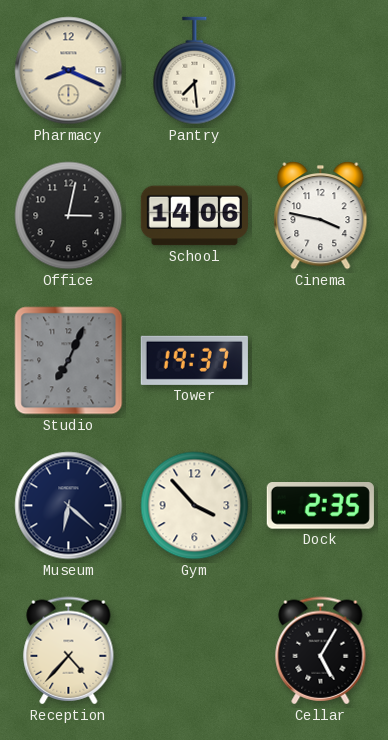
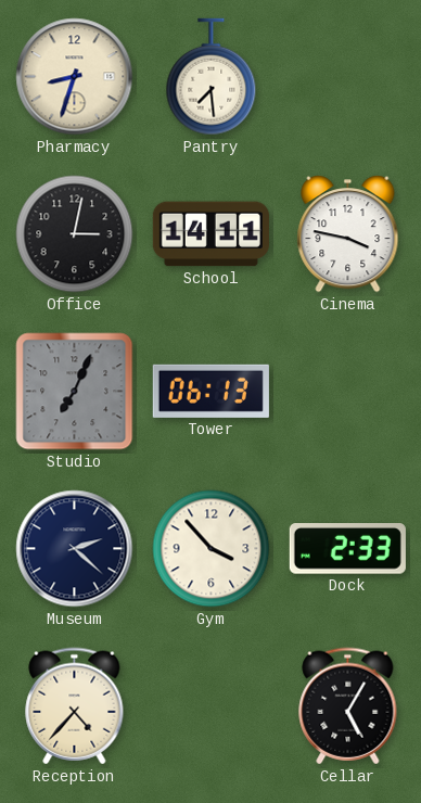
Pharmacy: 8:19 -> 8:33 (75, 77)
School: 14:06 -> 14:11 (210, 234)
Tower: 19:37 -> 06:13 (210, 391)
Museum: 6:22 -> 2:22 (75, 549)
Dock: 2:35 -> 2:33 (347, 549)
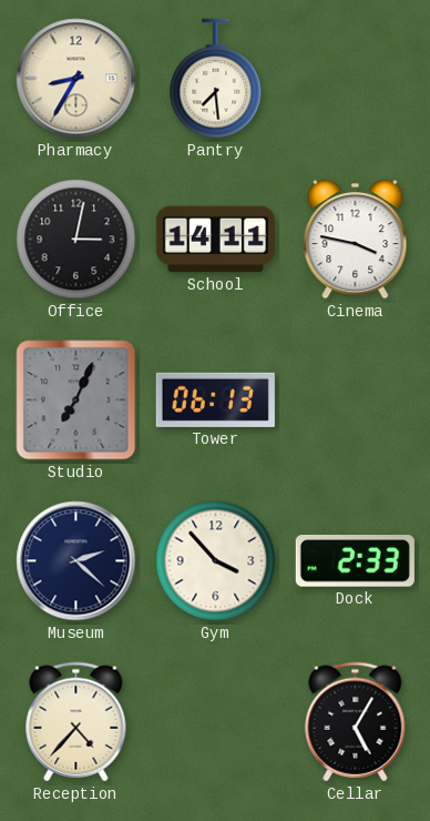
Pharmacy: 8:33 -> 8:35 (76, 79)
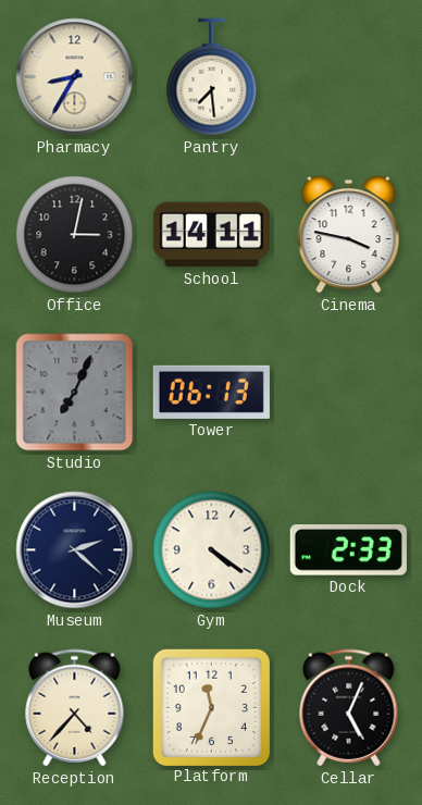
Gym: 3:53 -> 4:21 (212, 550)
Platform: none -> 11:34 (211, 707)
Cellar: 5:05 -> 5:04 (349, 708)
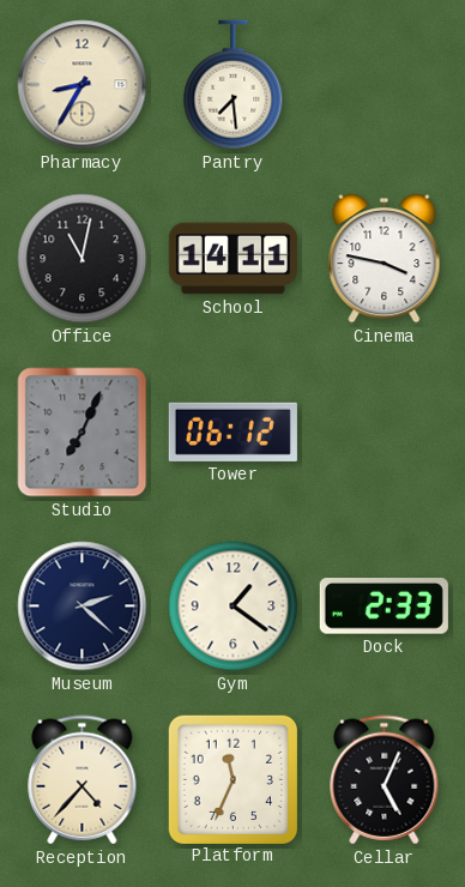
Office: 3:02 -> 11:02 (83, 259)
Tower: 06:13 -> 06:12 (232, 432)
Gym: 4:21 -> 1:21 (234, 607)
